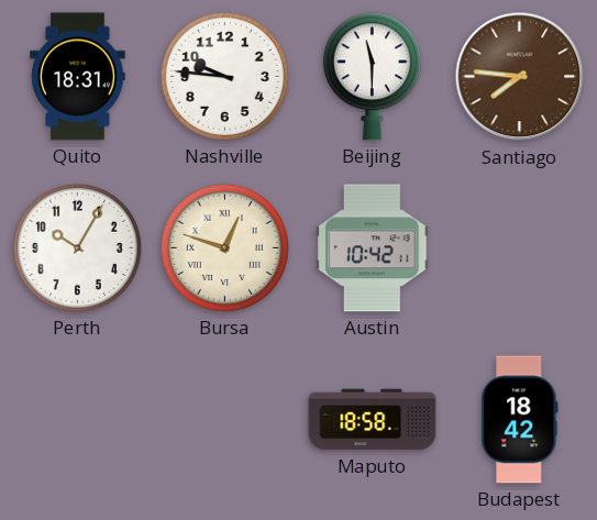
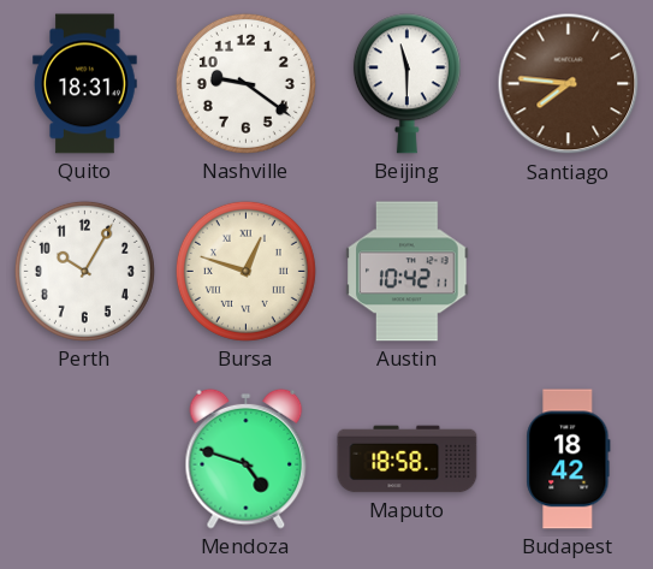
Nashville: 9:46 -> 9:21 (245, 83)
Mendoza: none -> 4:48 (247, 458)
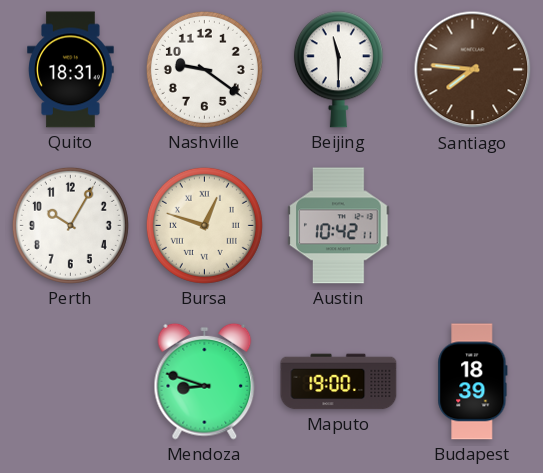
Mendoza: 4:48 -> 8:48 (205, 381)
Maputo: 18:58 -> 19:00 (339, 382)
Budapest: 18:42 -> 18:39 (473, 382)
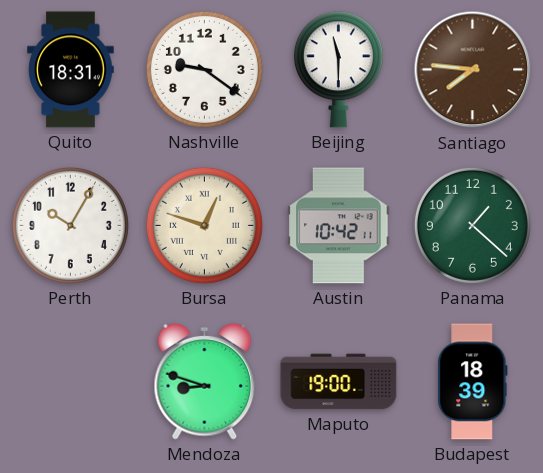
Panama: none -> 1:22 (472, 225)
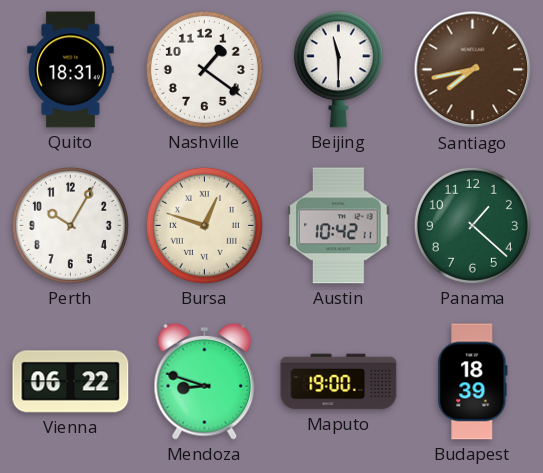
Nashville: 9:21 -> 1:21 (204, 69)
Santiago: 7:46 -> 7:43 (473, 70)
Vienna: none -> 06:22 (71, 382)
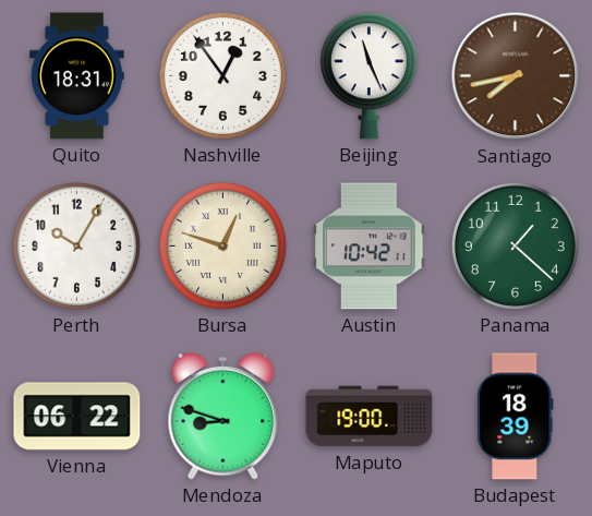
Nashville: 1:21 -> 12:54 (222, 75)
Beijing: 11:30 -> 11:26 (369, 76)
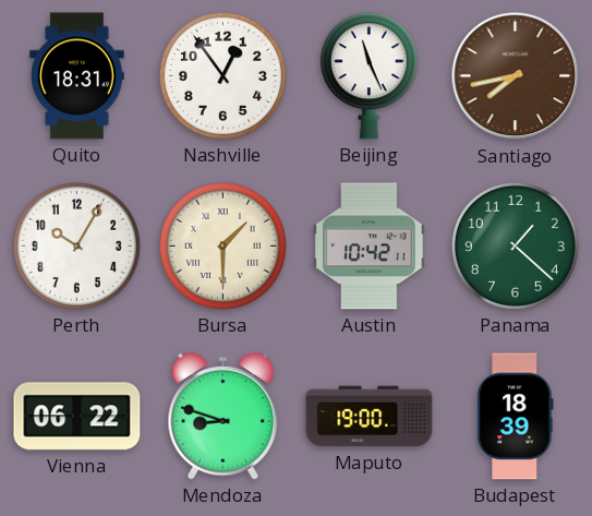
Bursa: 12:48 -> 1:30 (222, 245)
